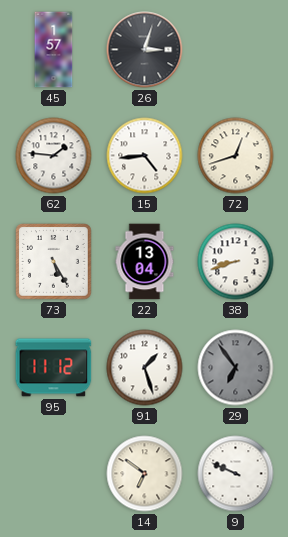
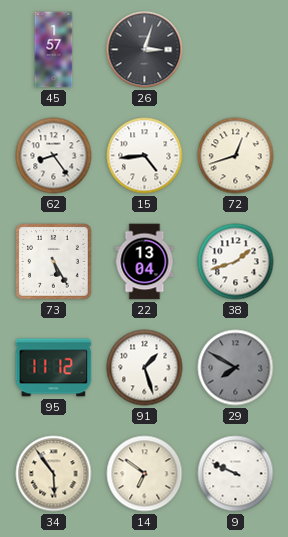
62: 1:46 -> 8:24 (54, 156)
38: 8:42 -> 1:42 (236, 262)
29: 6:54 -> 7:50 (236, 368)
34: none -> 5:54 (54, 474)
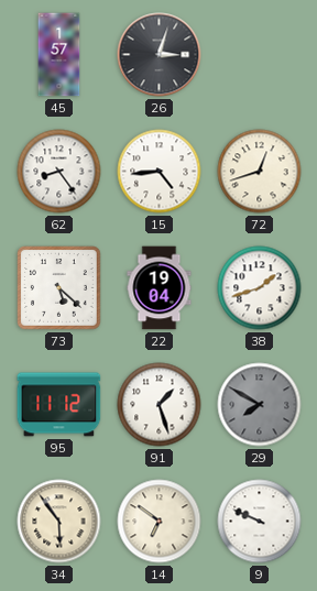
73: 5:25 -> 5:22 (59, 288)
22: 13:04 -> 19:04 (160, 288)
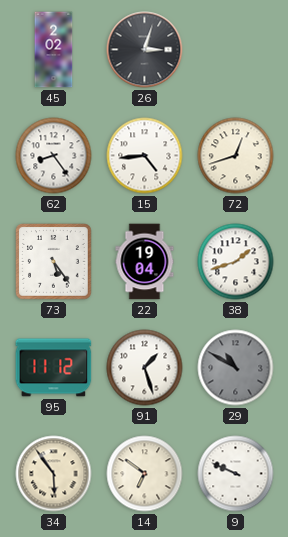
45: 1:57 -> 2:02 (54, 50)
73: 5:22 -> 5:24 (54, 262)
29: 7:50 -> 10:50 (236, 368)
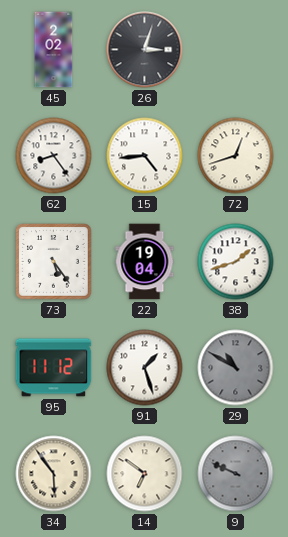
9 dial: white -> grey (236, 474)
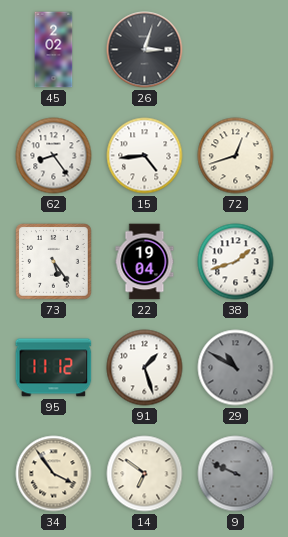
34: 5:54 -> 3:54 (54, 474)
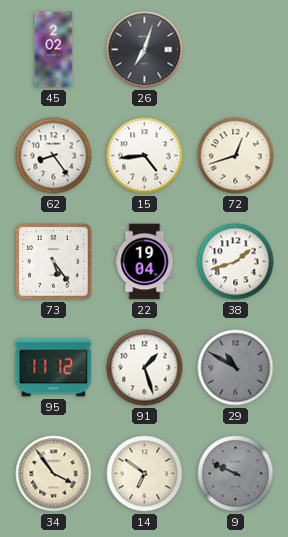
26: 3:03 -> 7:03 (145, 50)
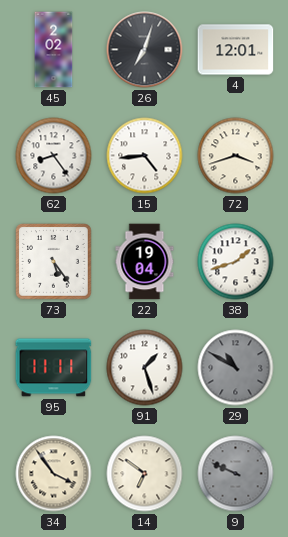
4: none -> 12:01 (236, 50)
72: 12:42 -> 3:42 (236, 156)
95: 11:12 -> 11:11 (54, 368)
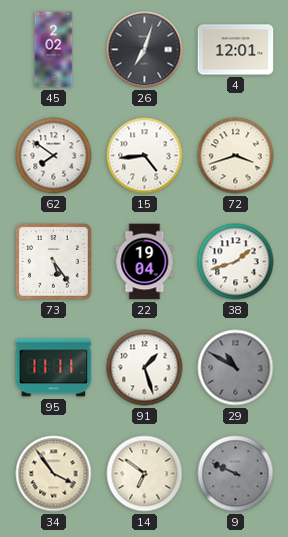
62: 8:24 -> 7:51 (54, 156)
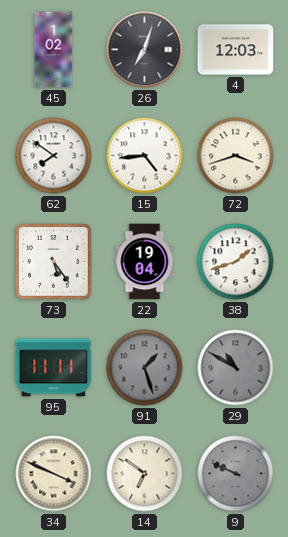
45: 2:02 -> 1:02 (54, 50)
4: 12:01 -> 12:03 (236, 50)
91 dial: white -> grey (145, 368)
34: 3:54 -> 3:49 (54, 474)
